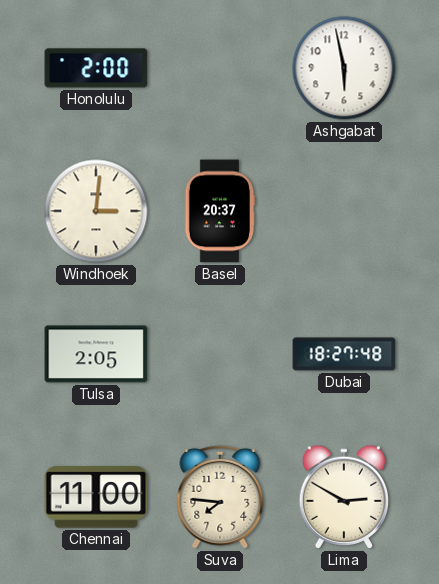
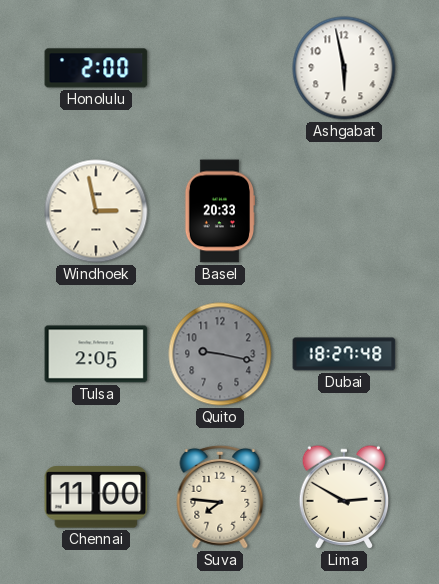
Windhoek: 3:01 -> 2:58 (96, 211)
Basel: 20:37 -> 20:33 (219, 211)
Quito: none -> 9:17 (220, 354)
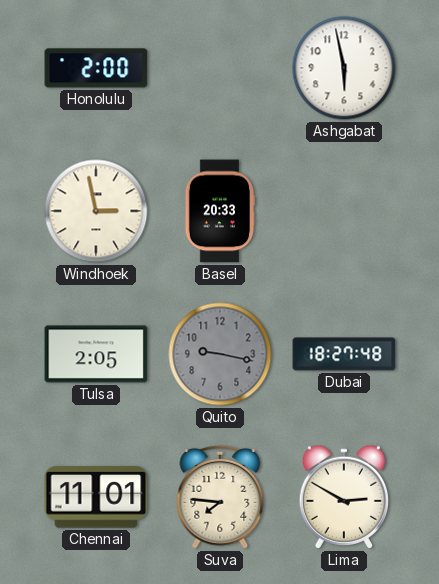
Chennai: 11:00 -> 11:01 (96, 497)
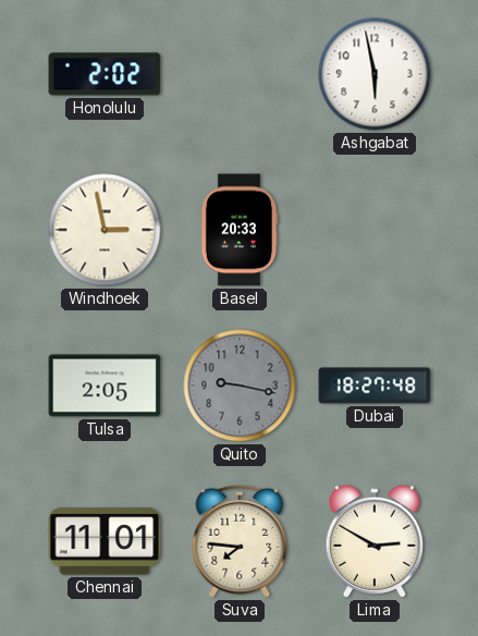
Honolulu: 2:00 -> 2:02 (105, 74)
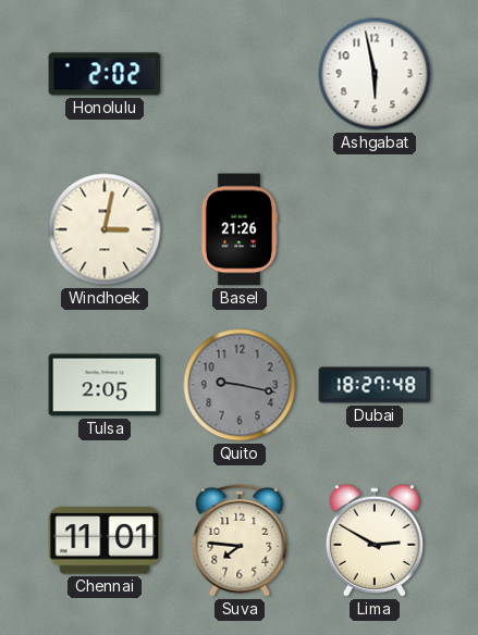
Windhoek: 2:58 -> 3:02 (105, 229)
Basel: 20:33 -> 21:26 (238, 229)
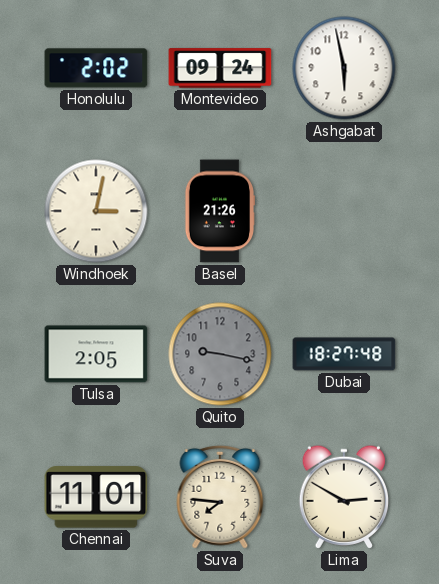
Montevideo: none -> 09:24 (220, 68)
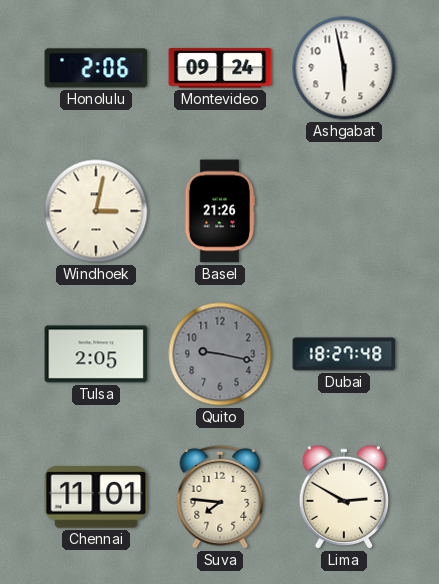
Honolulu: 2:02 -> 2:06 (96, 68)
